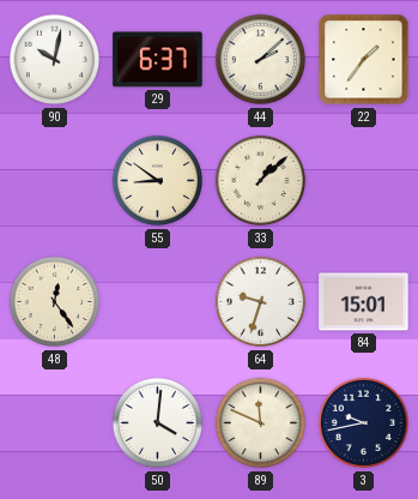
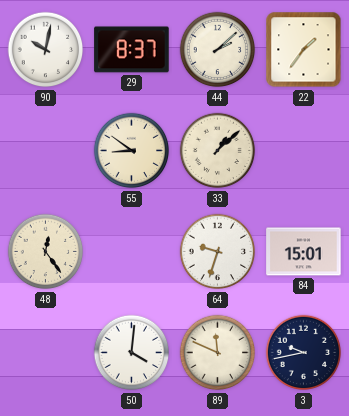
29: 6:37 -> 8:37 (132, 50)
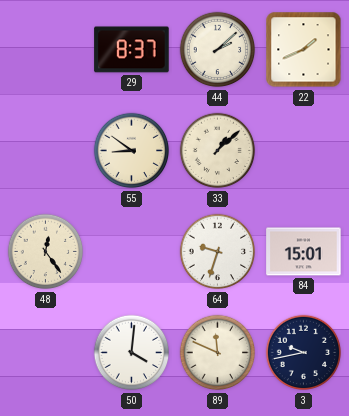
90: 10:02 -> none (46, 50)
22: 1:36 -> 1:41 (304, 50)
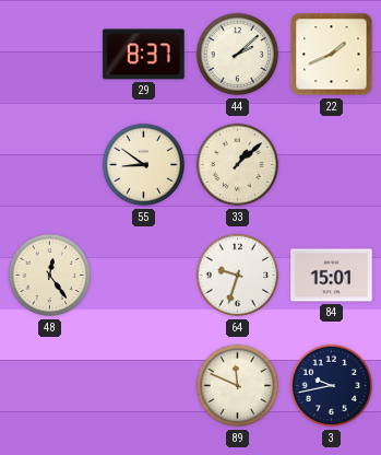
50: 4:01 -> none (132, 353)
